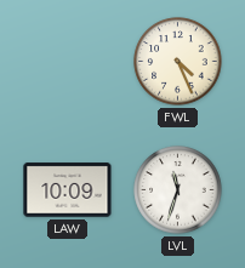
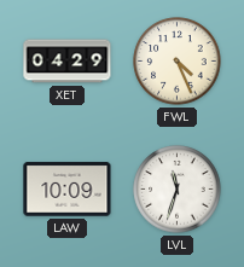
XET: none -> 04:29 (68, 62)
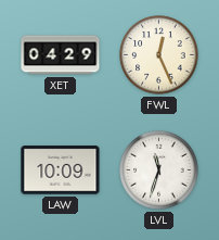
FWL: 4:26 -> 12:26 (159, 55)
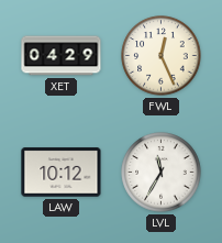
LAW: 10:09 -> 10:12 (62, 173)
LVL: 11:33 -> 11:35 (162, 173)
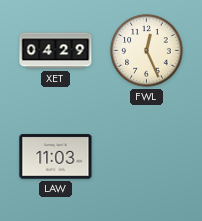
LAW: 10:12 -> 11:03 (56, 157)
LVL: 11:35 -> none (162, 173)
